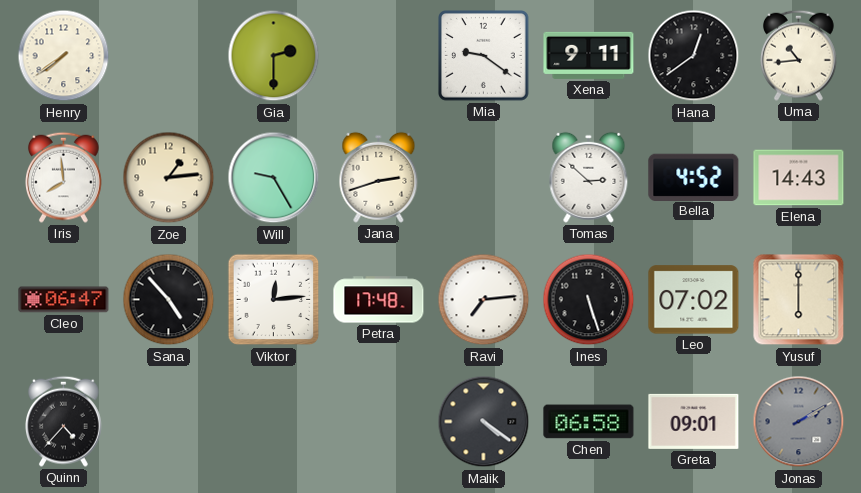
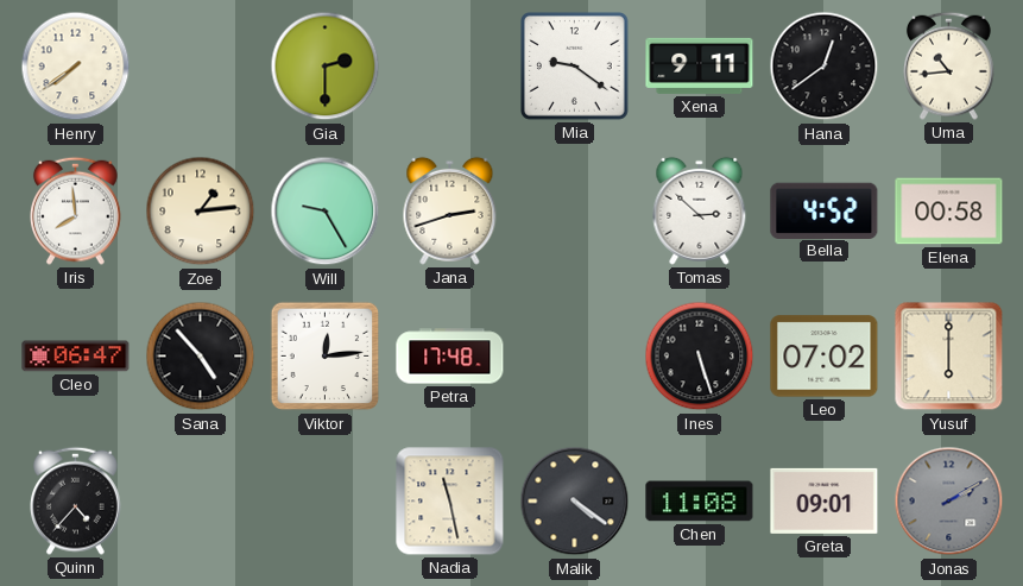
Elena: 14:43 -> 00:58 (949, 212)
Ravi: 7:14 -> none (484, 300)
Nadia: none -> 11:28 (450, 502)
Chen: 06:58 -> 11:08 (700, 502)
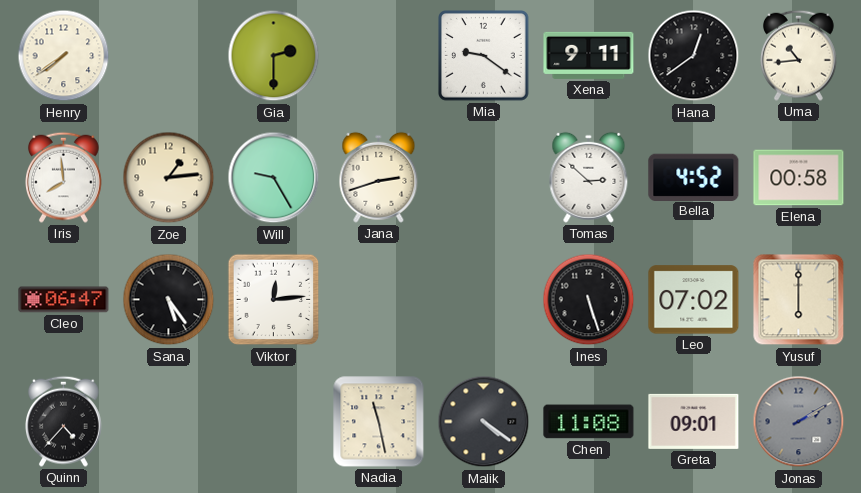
Sana: 4:53 -> 5:24 (169, 300)
Petra: 17:48 -> none (450, 357)
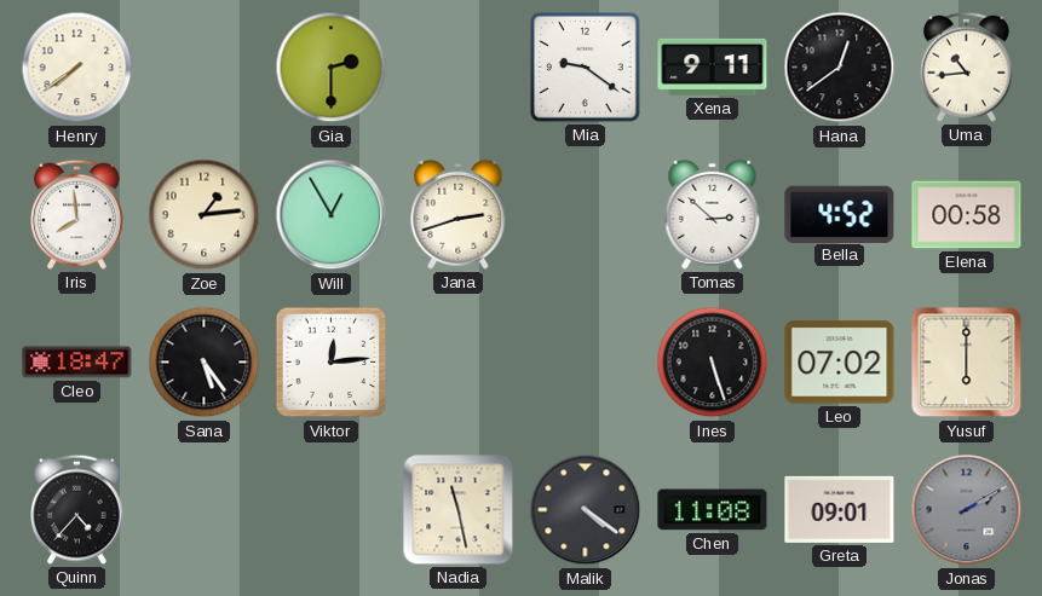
Will: 9:25 -> 12:55 (332, 215)
Cleo: 06:47 -> 18:47 (77, 363)
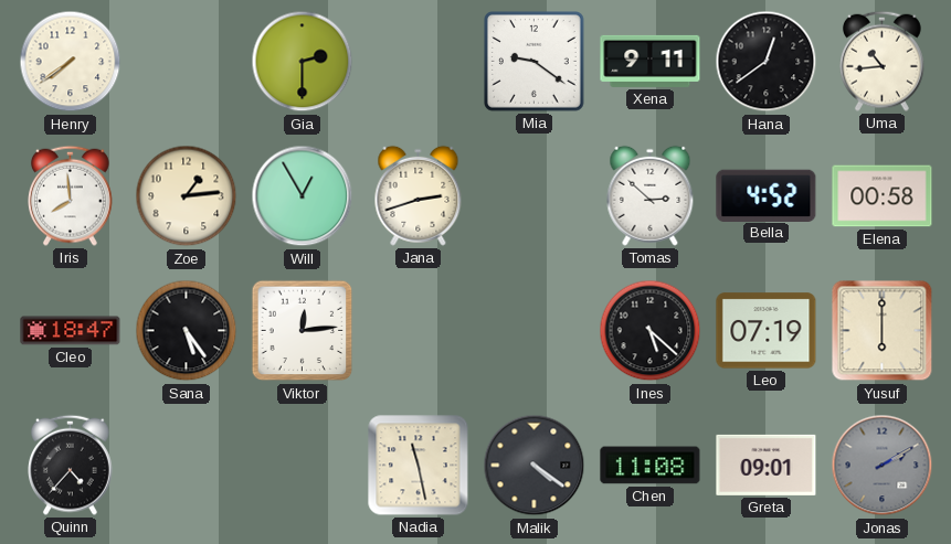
Ines: 5:27 -> 5:22 (651, 331)
Leo: 07:02 -> 07:19 (767, 331)
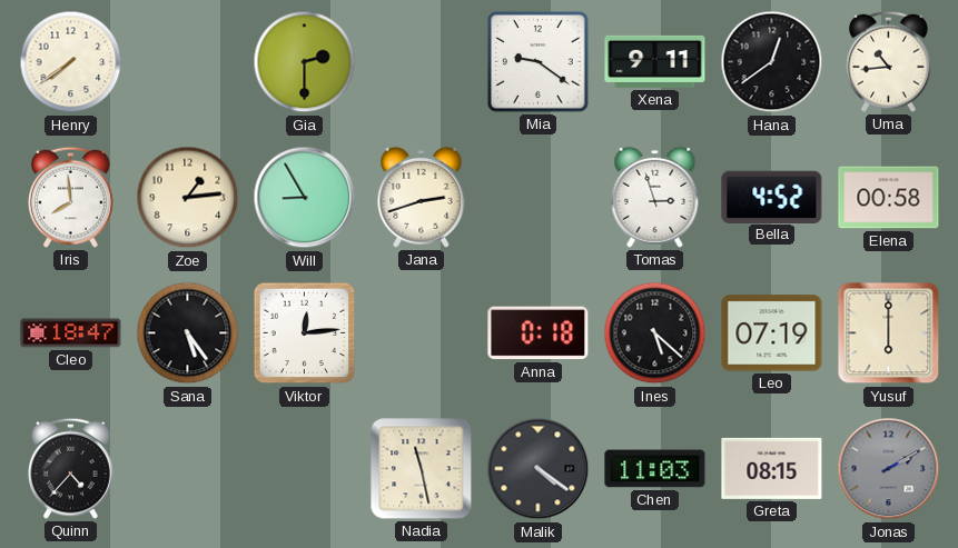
Will: 12:55 -> 8:55 (305, 198)
Tomas: 2:52 -> 2:57 (655, 197)
Anna: none -> 0:18 (539, 333)
Chen: 11:08 -> 11:03 (655, 469)
Greta: 09:01 -> 08:15 (772, 468)
